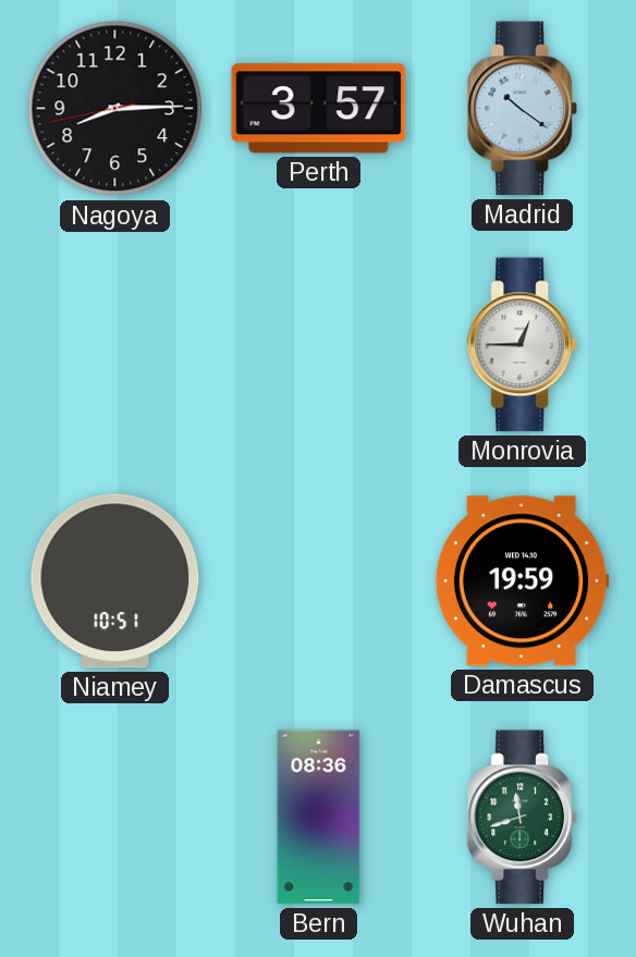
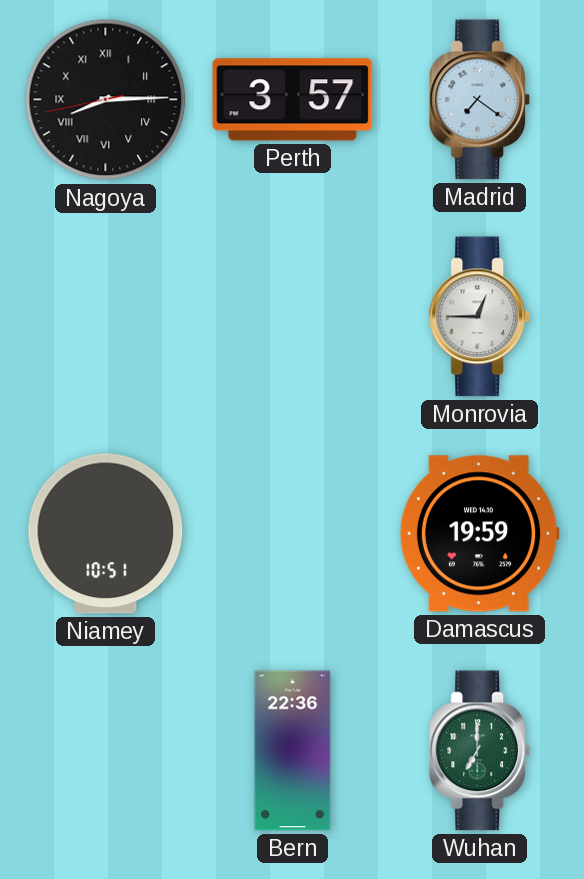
Nagoya numerals: Arabic -> Roman (106, 100)
Madrid: 10:21 -> 7:21 (480, 100)
Bern: 08:36 -> 22:36 (293, 751)
Wuhan: 11:42 -> 7:00 (480, 751)
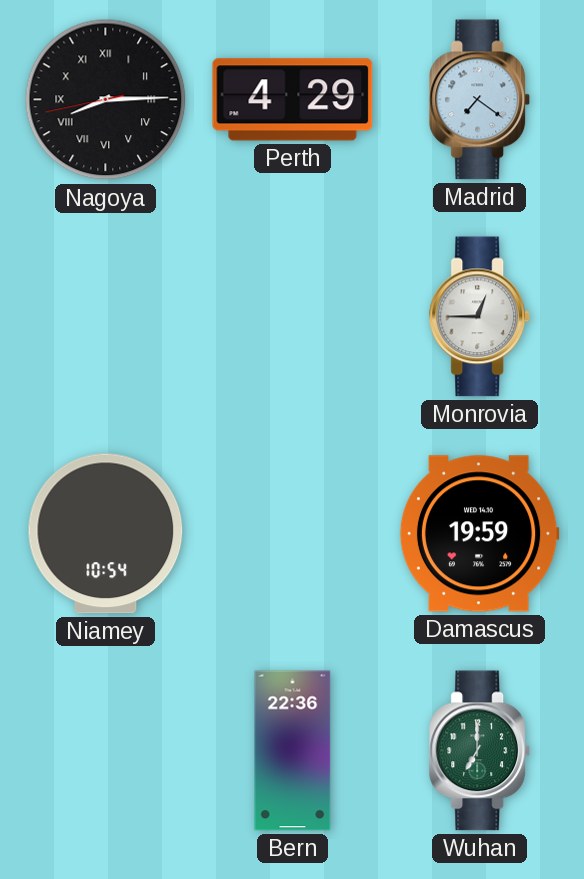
Perth: 3:57 -> 4:29 (293, 100)
Niamey: 10:51 -> 10:54 (106, 534)
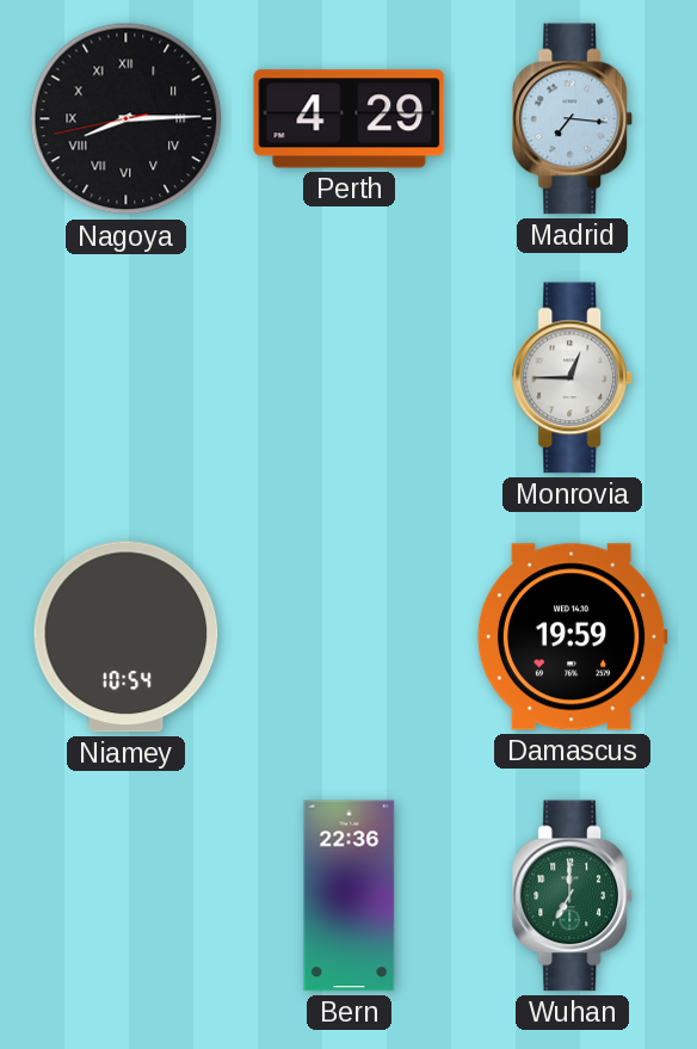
Madrid: 7:21 -> 7:16 (573, 119)
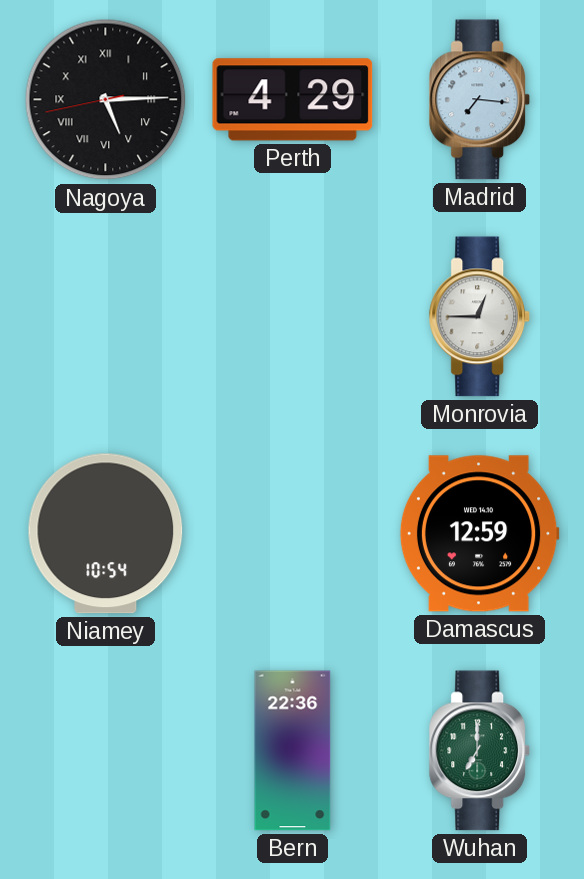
Nagoya: 8:14 -> 5:14 (106, 100)
Damascus: 19:59 -> 12:59 (479, 534)
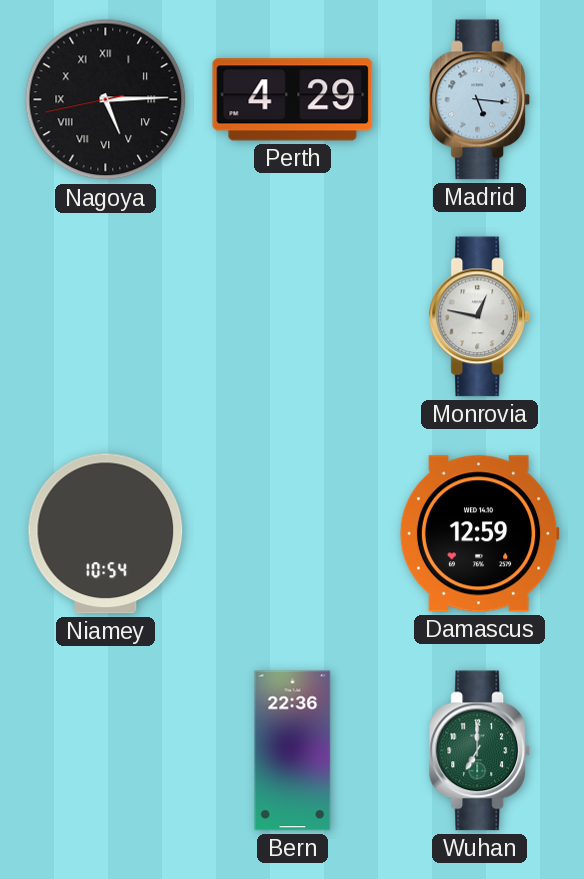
Madrid: 7:16 -> 5:16 (480, 100)
Monrovia: 12:45 -> 12:47 (480, 317)
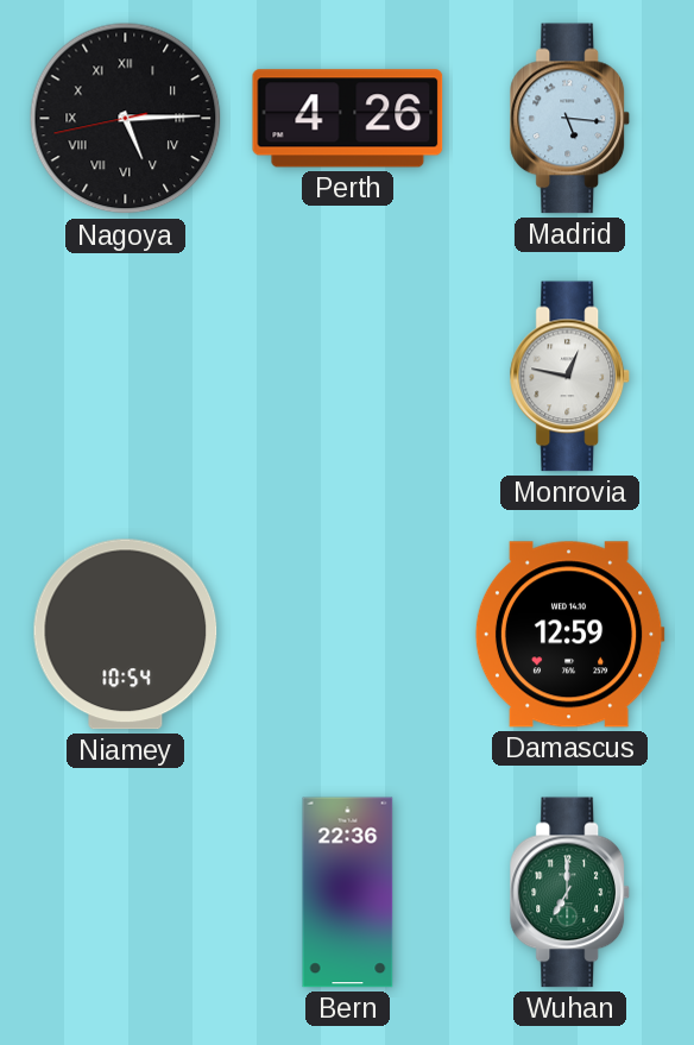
Perth: 4:29 -> 4:26 (348, 119)
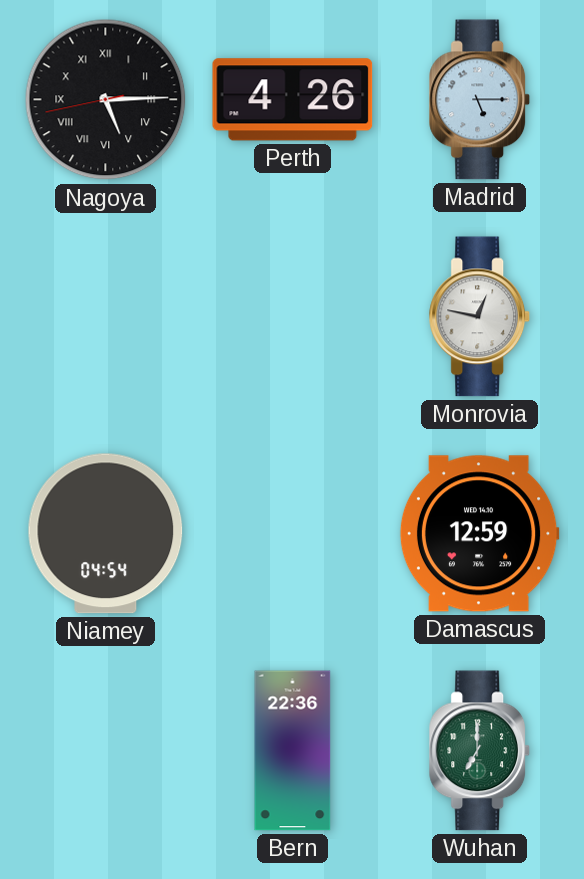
Madrid: 5:16 -> 5:15 (480, 100)
Niamey: 10:54 -> 04:54 (106, 534)
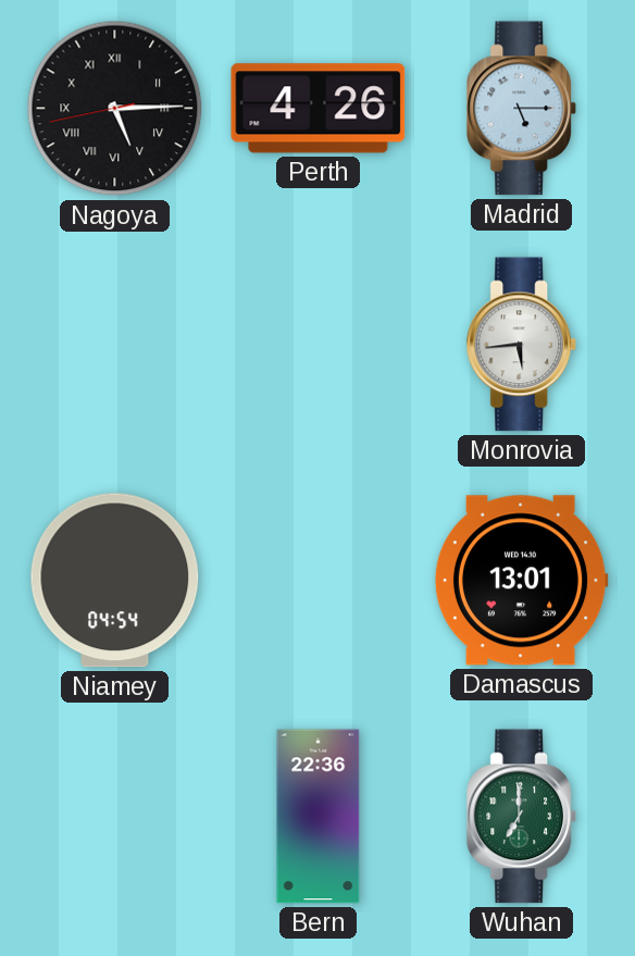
Monrovia: 12:47 -> 5:44 (522, 345)
Damascus: 12:59 -> 13:01 (521, 581)
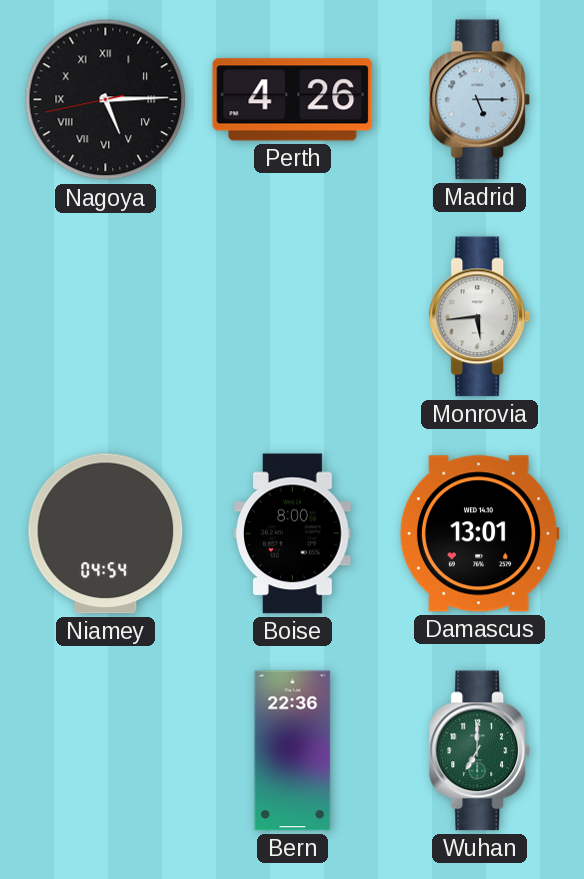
Boise: none -> 8:00 (293, 534)
